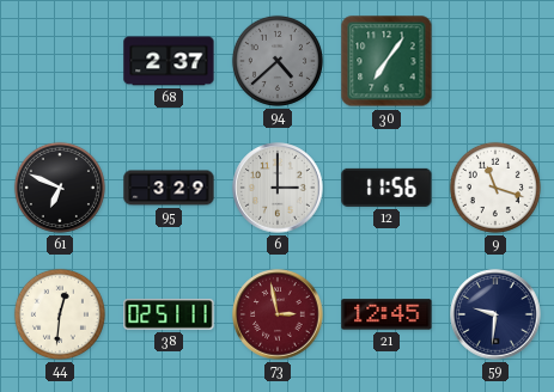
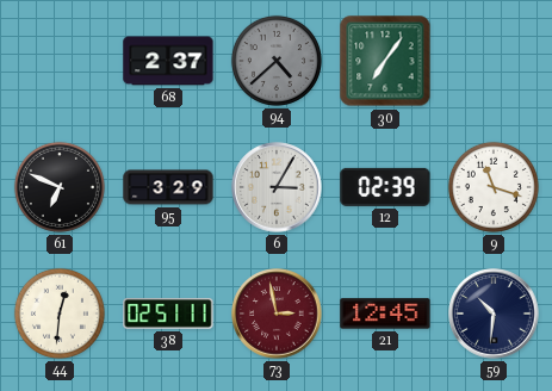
6: 3:00 -> 3:05 (277, 187)
12: 11:56 -> 02:39 (385, 187)
59: 9:31 -> 10:31 (494, 314)
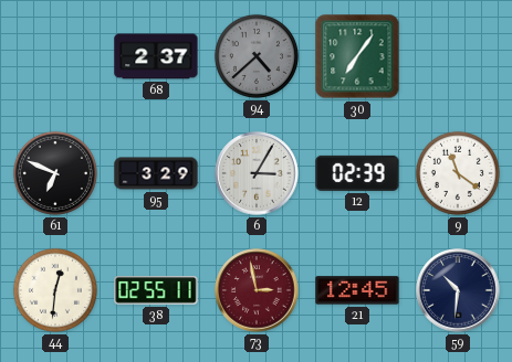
9: 11:18 -> 11:21 (458, 173)
38: 02:51 -> 02:55 (156, 290)
